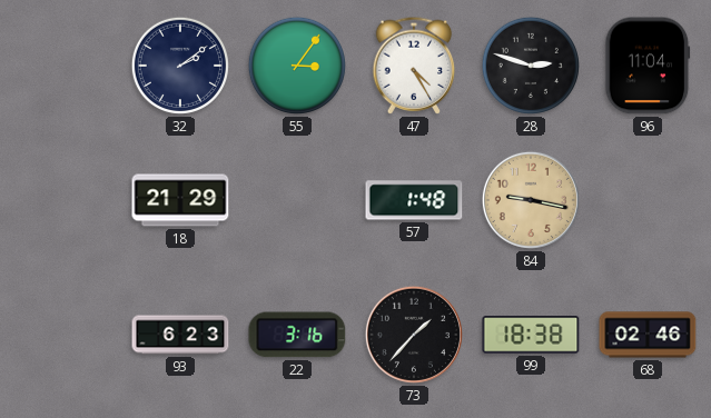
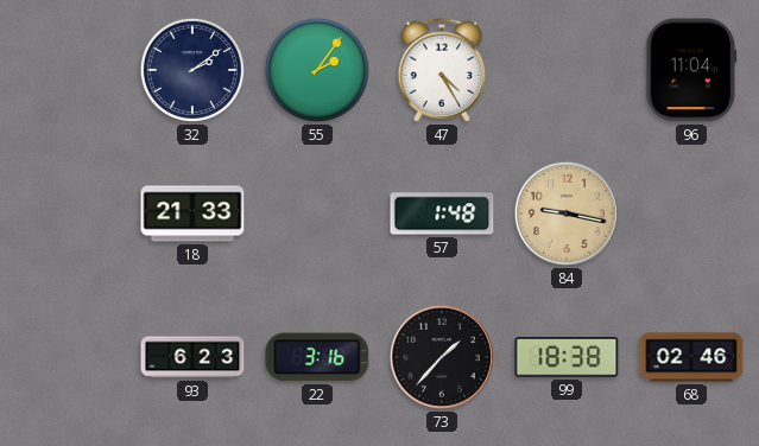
55: 3:06 -> 2:06 (317, 70)
28: 2:48 -> none (531, 66)
18: 21:29 -> 21:33 (192, 214)
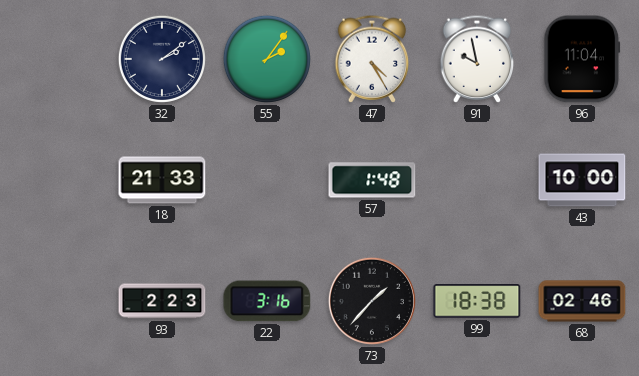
91: none -> 9:58 (477, 59)
84: 9:17 -> none (567, 214)
43: none -> 10:00 (582, 180)
93: 6:23 -> 2:23 (162, 301)
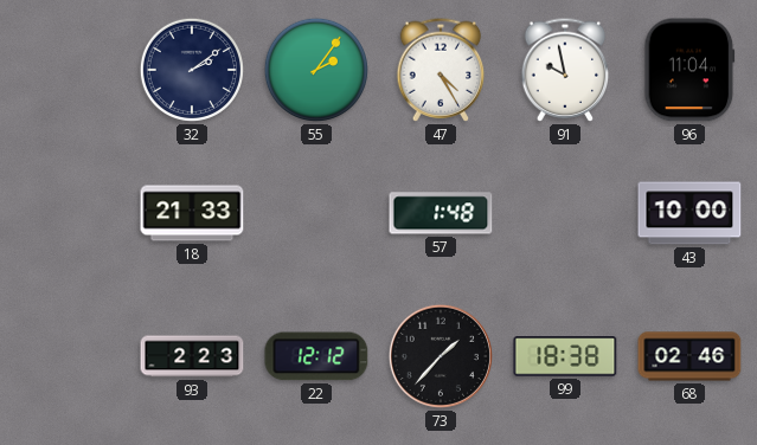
22: 3:16 -> 12:12 (316, 356)
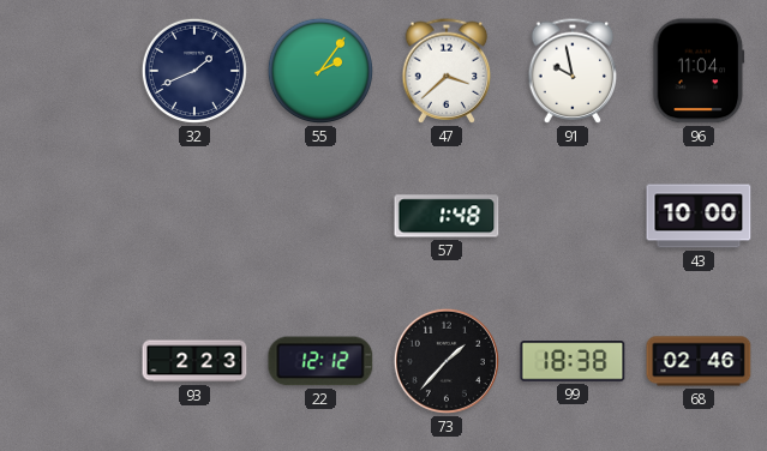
32: 2:09 -> 1:41 (194, 71)
47: 4:25 -> 3:38 (447, 71)
18: 21:33 -> none (192, 213)
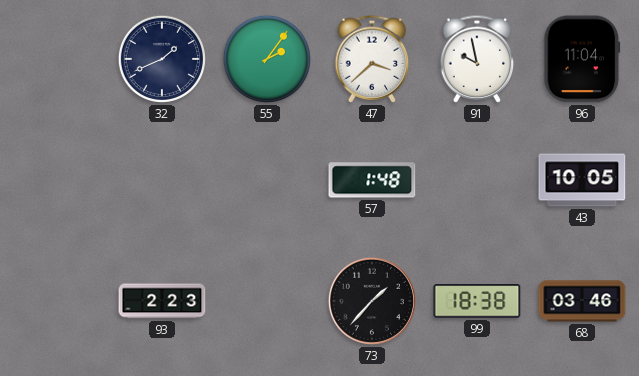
43: 10:00 -> 10:05 (582, 180)
22: 12:12 -> none (320, 361)
68: 02:46 -> 03:46 (582, 301)
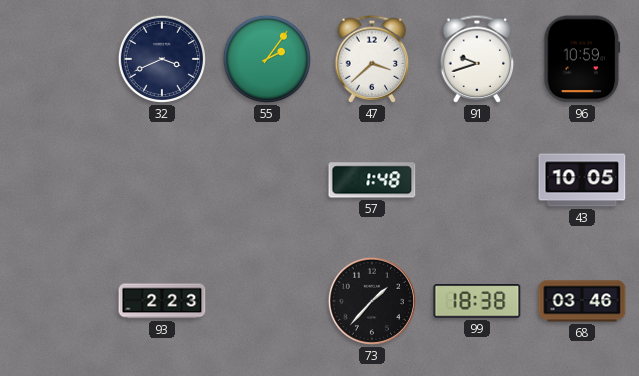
32: 1:41 -> 3:41 (162, 59)
91: 9:58 -> 9:42 (477, 59)
96: 11:04 -> 10:59 (582, 59)
